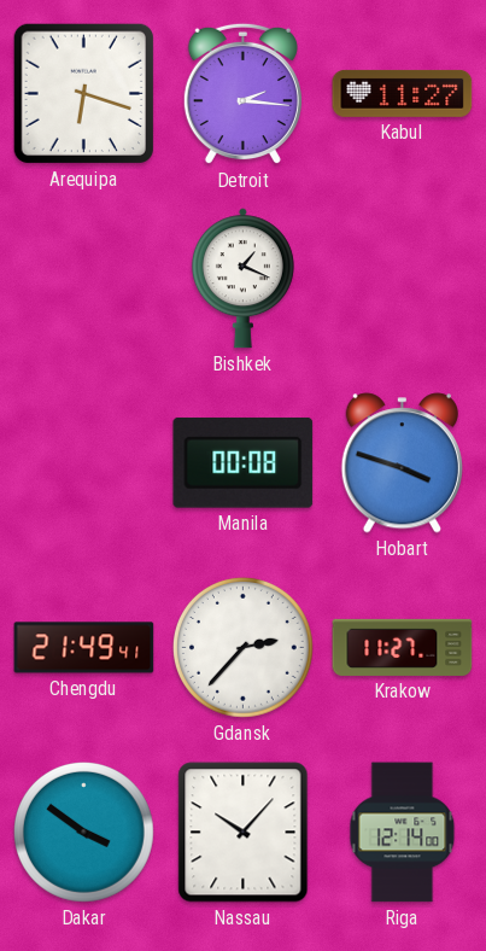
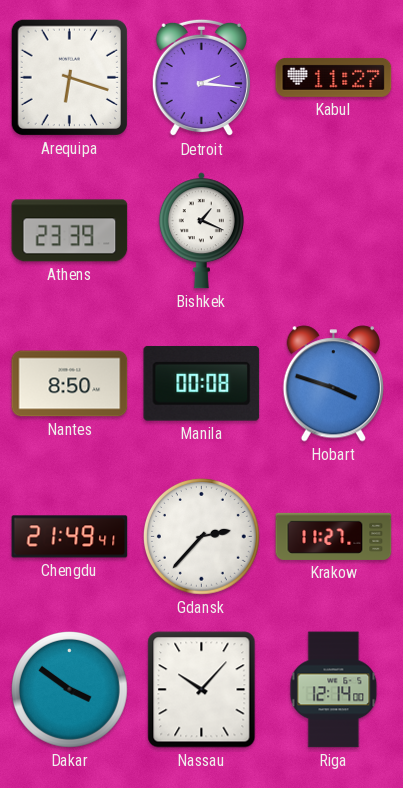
Athens: none -> 23:39 (70, 231)
Nantes: none -> 8:50 (70, 384)
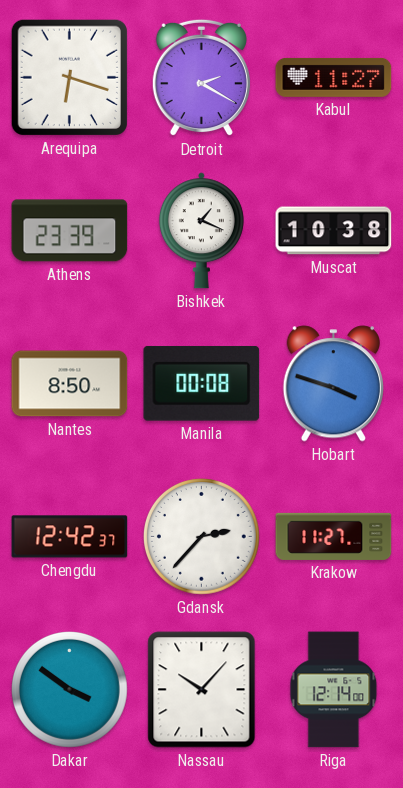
Detroit: 2:16 -> 2:20 (201, 78)
Muscat: none -> 10:38 (334, 231)
Chengdu: 21:49 -> 12:42 (70, 537)
